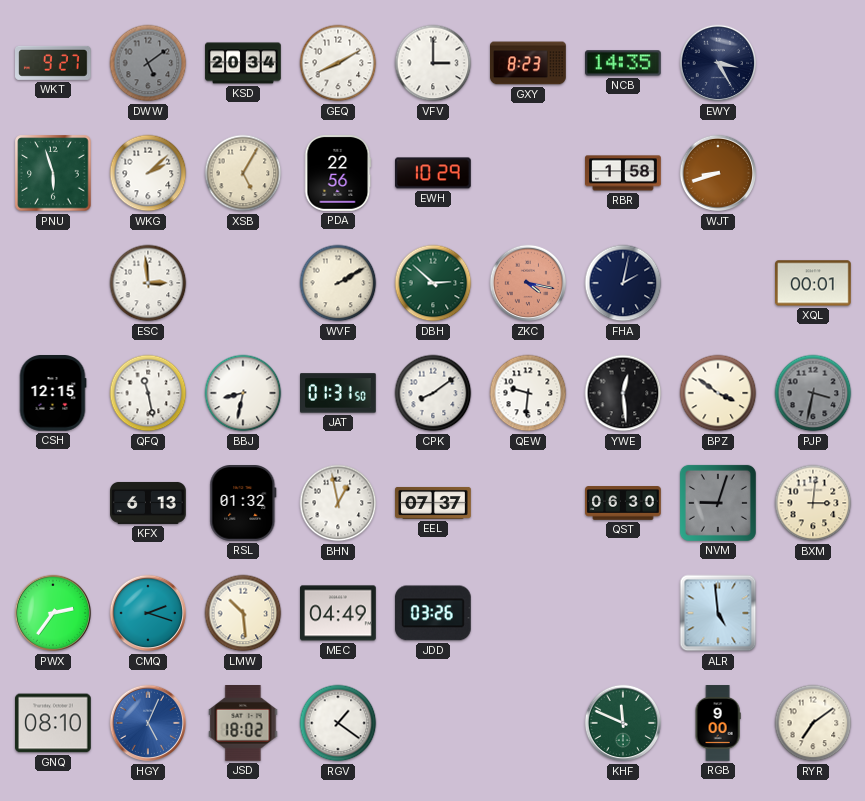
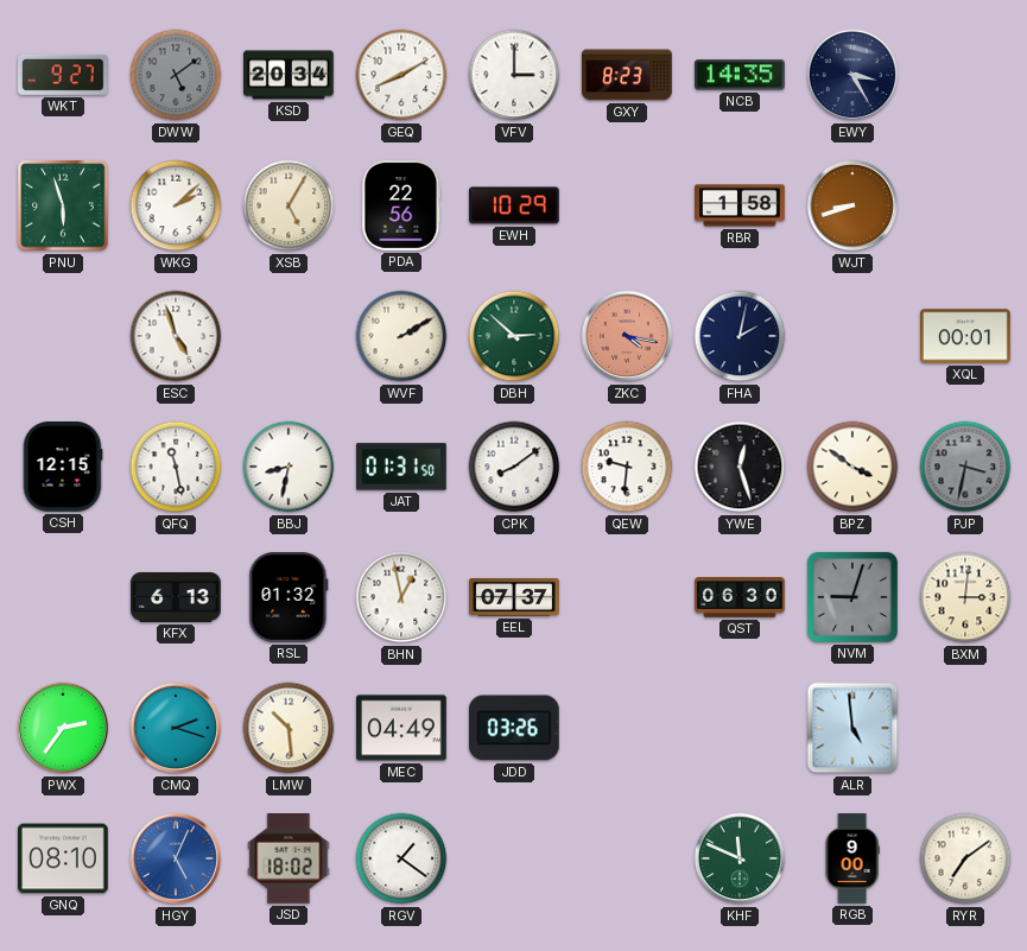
ESC: 2:59 -> 4:57 (176, 336)
YWE: 12:29 -> 12:27 (740, 467)
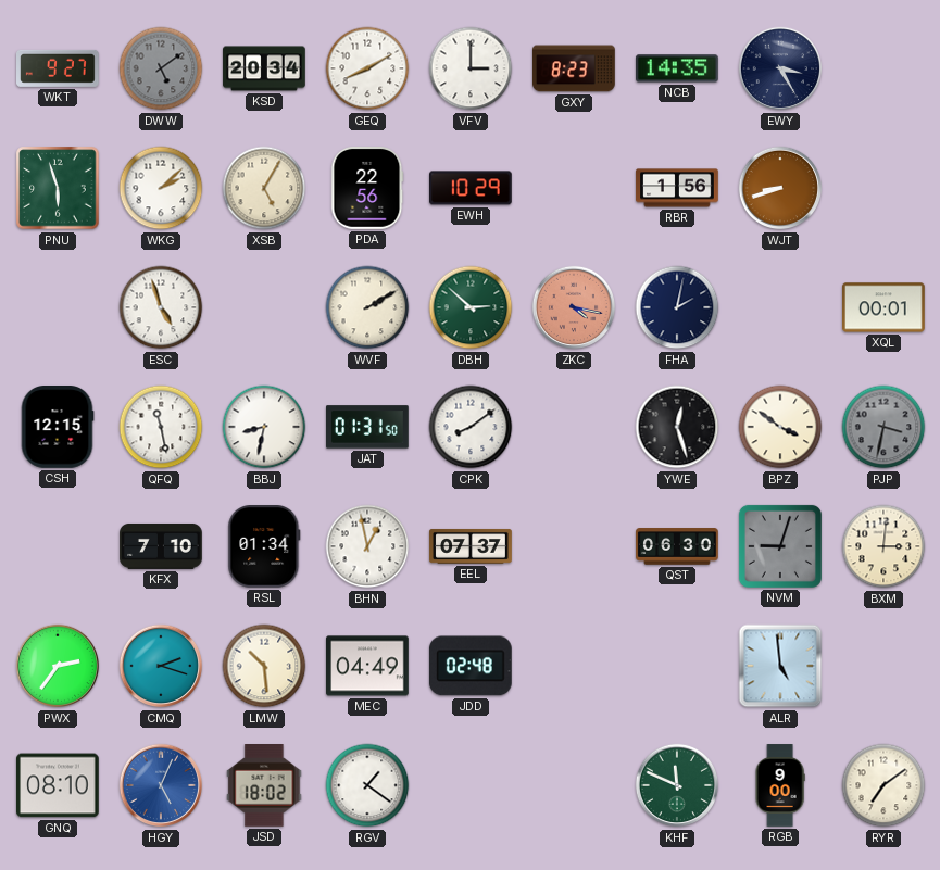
RBR: 1:58 -> 1:56 (677, 188)
QEW: 9:31 -> none (627, 467)
KFX: 6:13 -> 7:10 (161, 546)
RSL: 01:32 -> 01:34 (264, 547)
JDD: 03:26 -> 02:48 (471, 666)
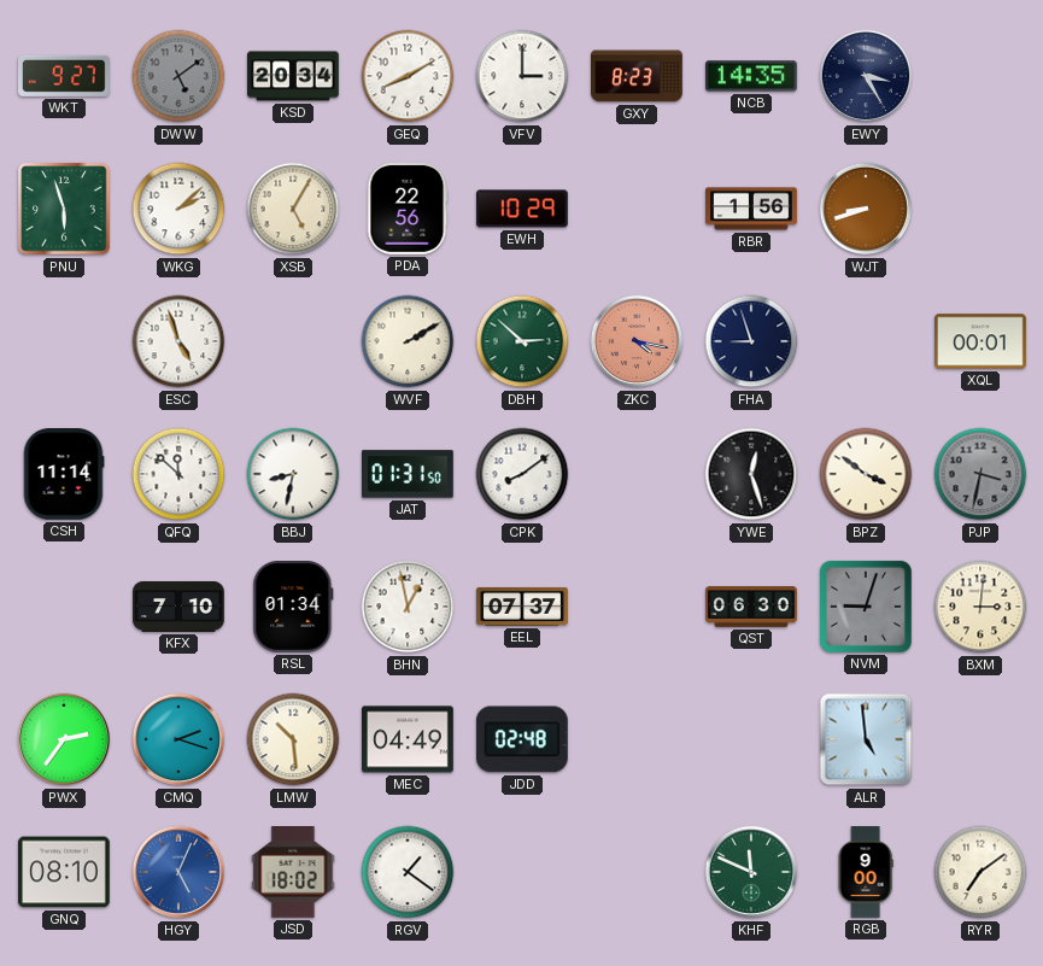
FHA: 2:02 -> 8:57 (751, 341)
CSH: 12:15 -> 11:14 (64, 475)
QFQ: 11:28 -> 11:52 (178, 474)
